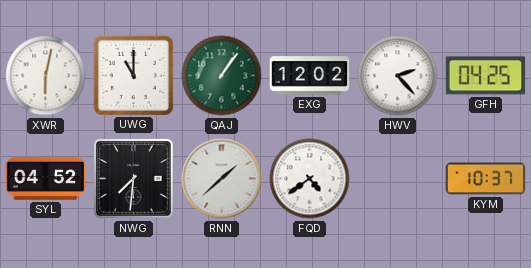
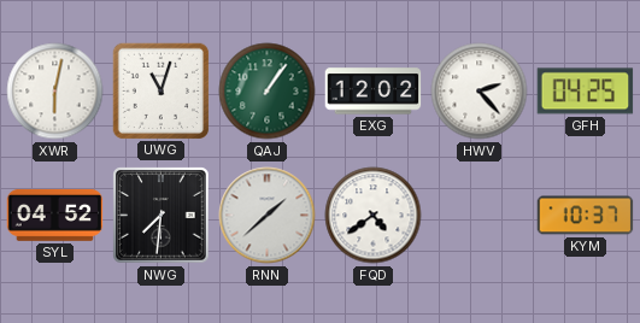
UWG: 11:00 -> 11:03 (160, 90)
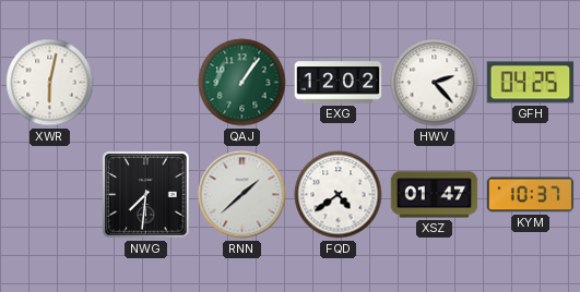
UWG: 11:03 -> none (160, 90)
SYL: 04:52 -> none (55, 216)
XSZ: none -> 01:47 (435, 195)
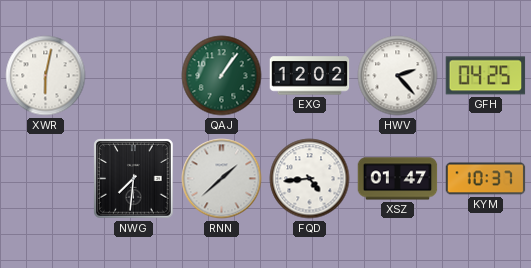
FQD: 4:39 -> 4:44 (310, 179)
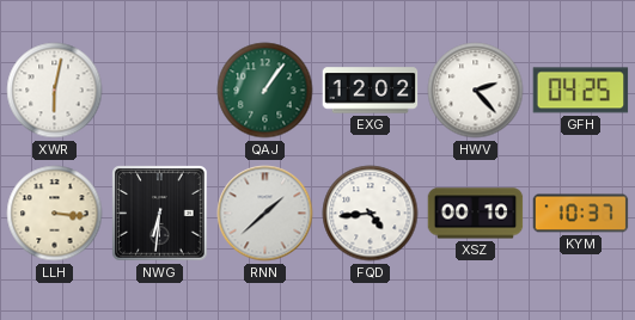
LLH: none -> 3:16 (55, 214)
NWG: 7:31 -> 6:31 (160, 214)
XSZ: 01:47 -> 00:10 (476, 214)
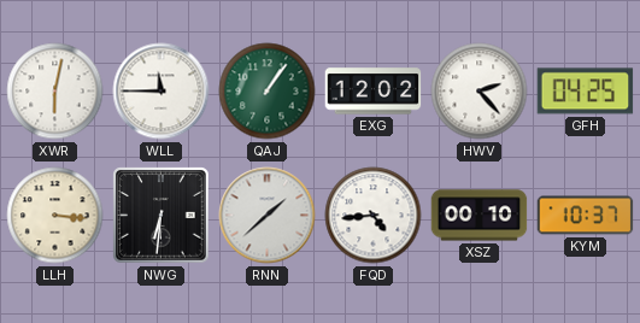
WLL: none -> 11:45 (162, 92)
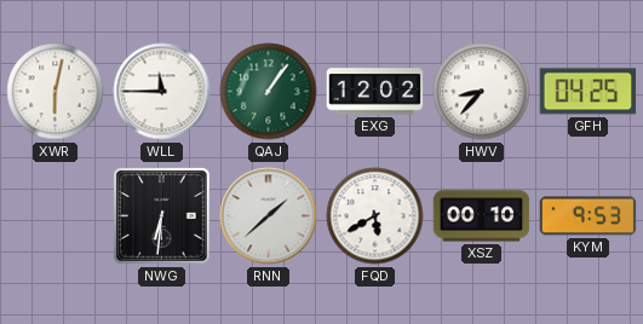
HWV: 2:23 -> 8:37 (482, 92)
LLH: 3:16 -> none (55, 216)
FQD: 4:44 -> 5:40 (375, 216)
KYM: 10:37 -> 9:53 (589, 216)
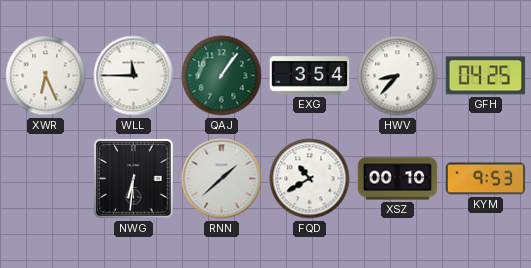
XWR: 6:02 -> 6:26 (46, 76)
EXG: 12:02 -> 3:54 (310, 76)
FQD: 5:40 -> 10:40 (310, 179)
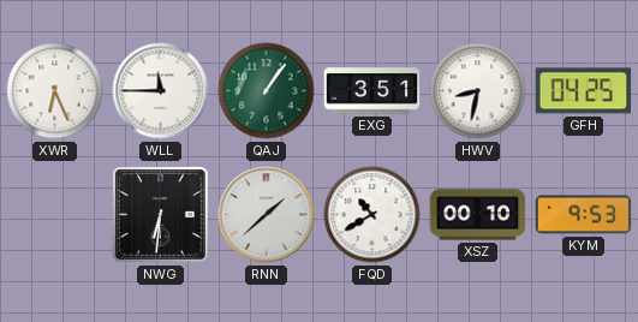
EXG: 3:54 -> 3:51 (372, 91)
HWV: 8:37 -> 8:32 (478, 91)
